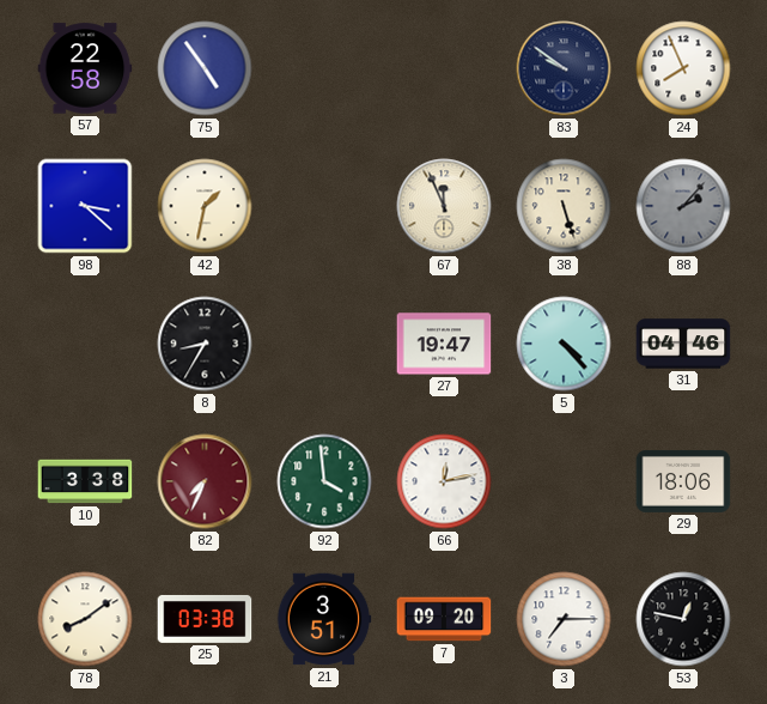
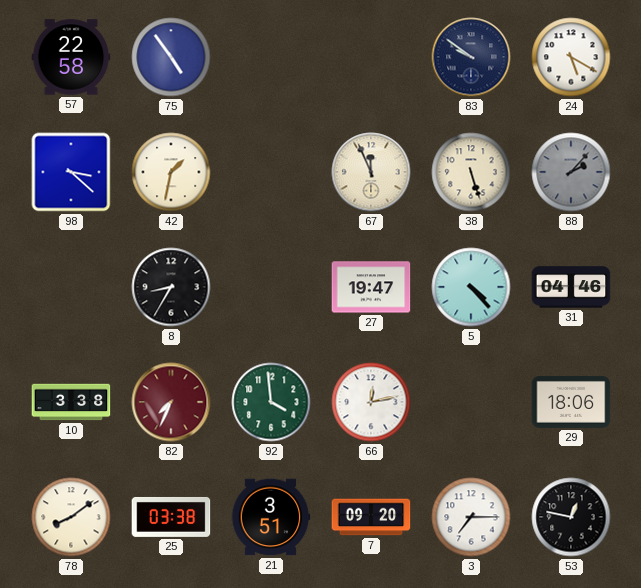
24: 7:56 -> 5:20 (571, 57)
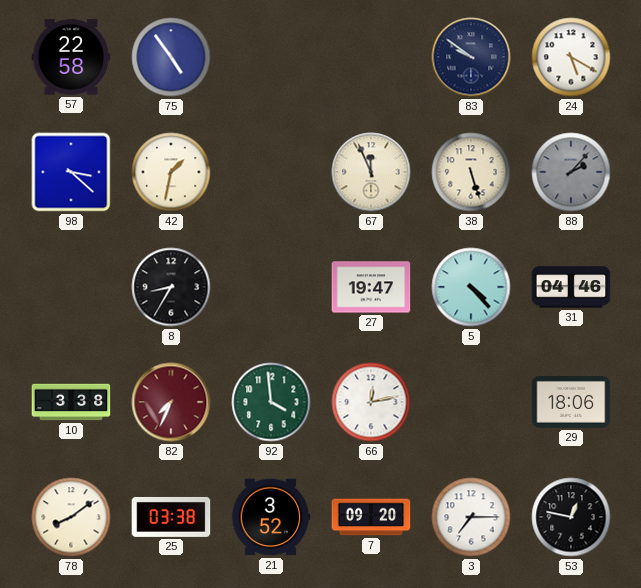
21: 3:51 -> 3:52 (271, 517)
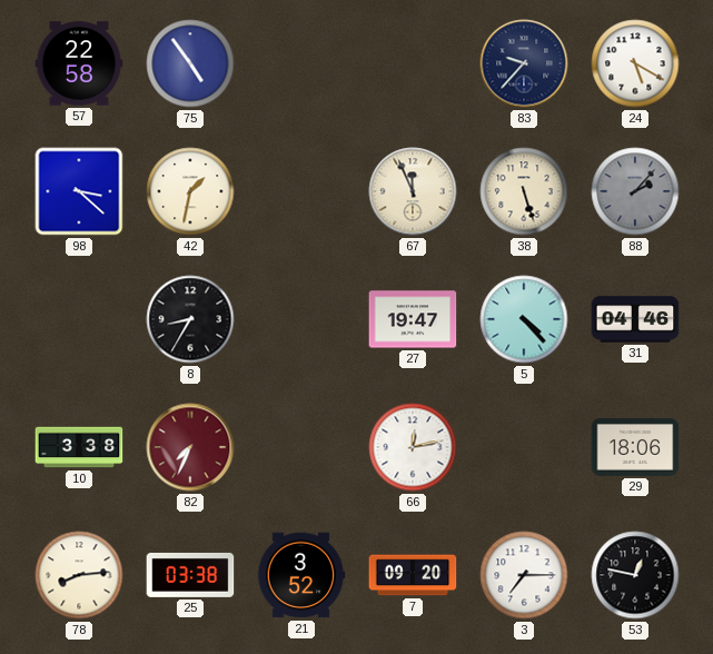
83: 9:51 -> 9:37 (524, 63)
92: 3:59 -> none (271, 402)
78: 8:09 -> 8:14 (79, 575)
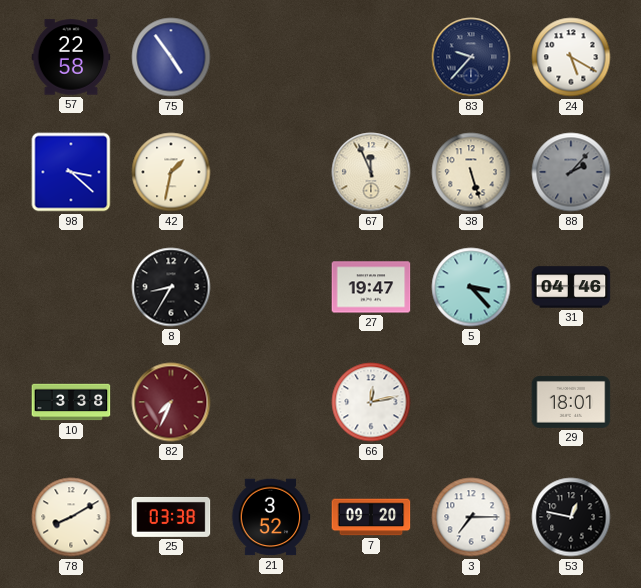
5: 4:23 -> 3:23 (471, 287)
29: 18:06 -> 18:01 (571, 402)
78: 8:14 -> 8:10 (71, 517)
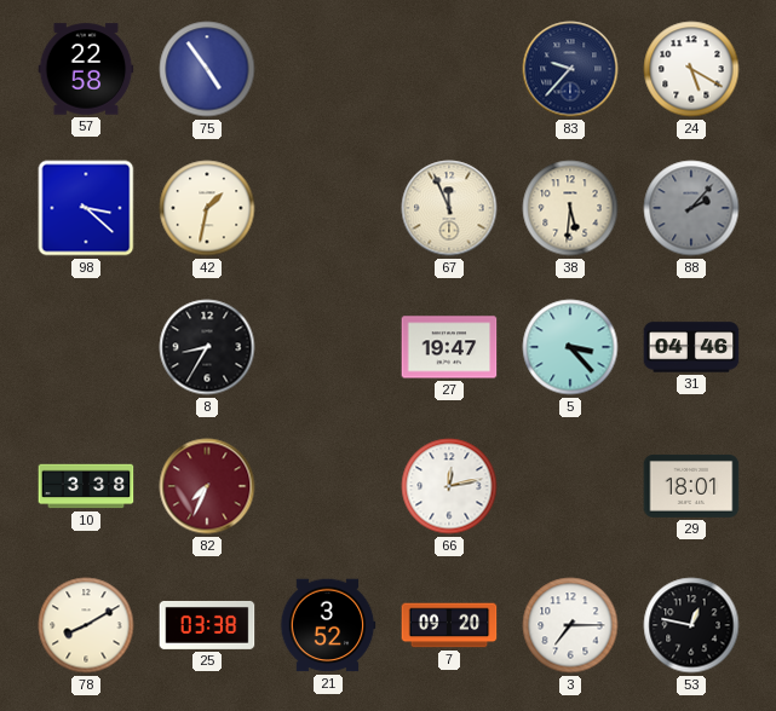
38: 5:27 -> 5:31 (570, 208)
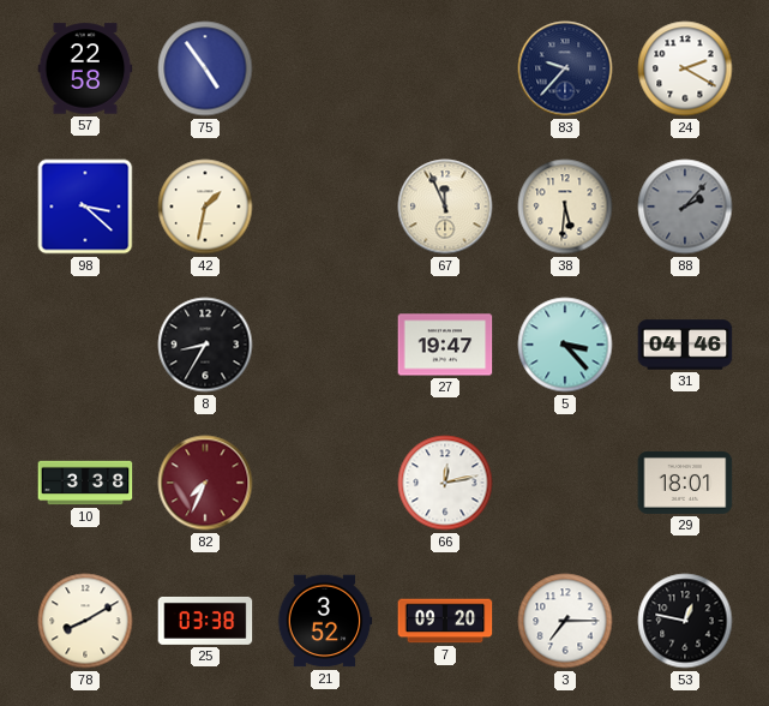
24: 5:20 -> 2:20 (685, 68)
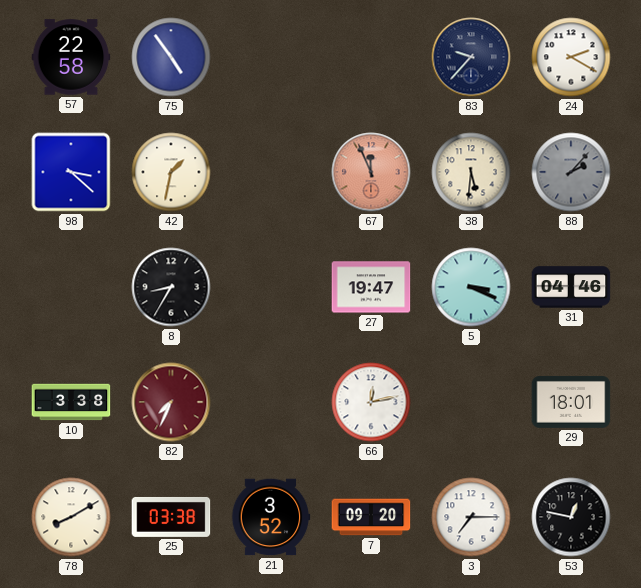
67 dial: cream -> salmon (371, 172)
5: 3:23 -> 3:19 (471, 287)
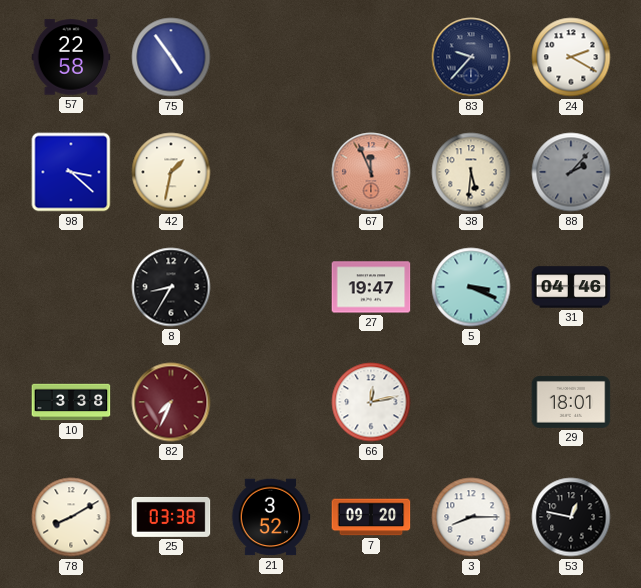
3: 7:15 -> 8:15 (471, 517)
